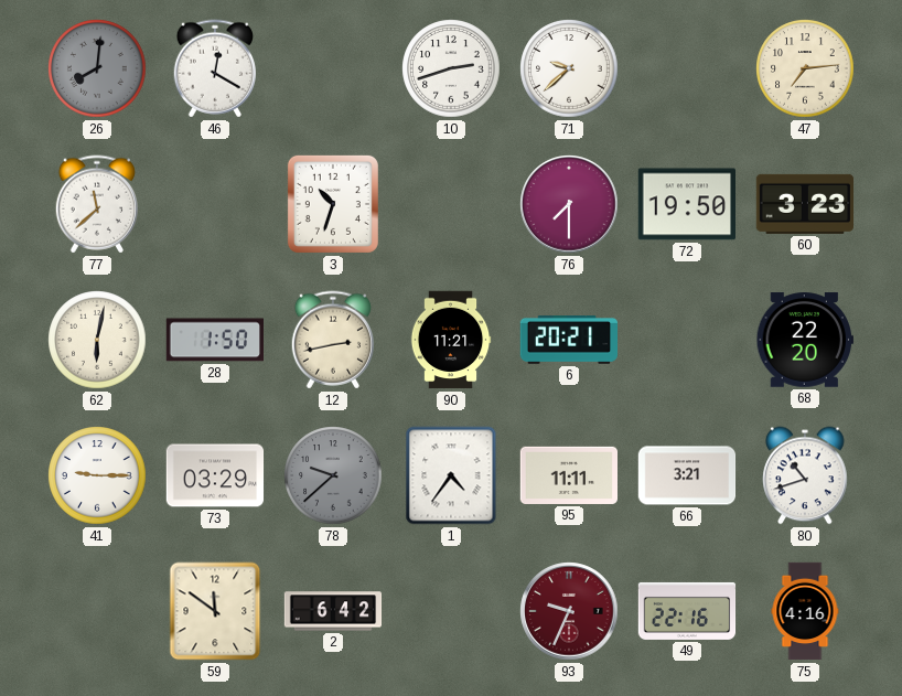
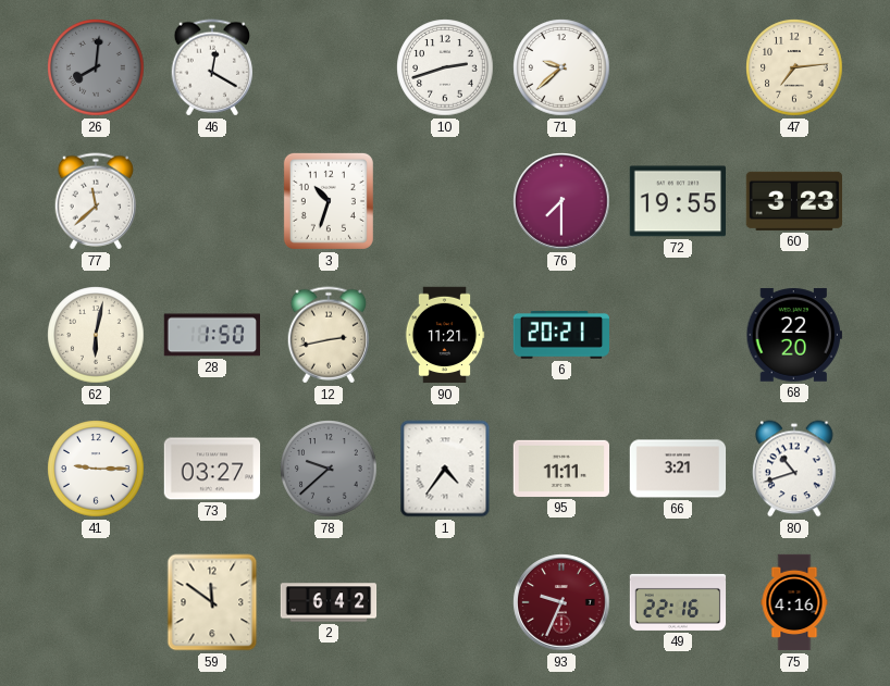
72: 19:50 -> 19:55 (677, 201)
73: 03:29 -> 03:27 (212, 469)
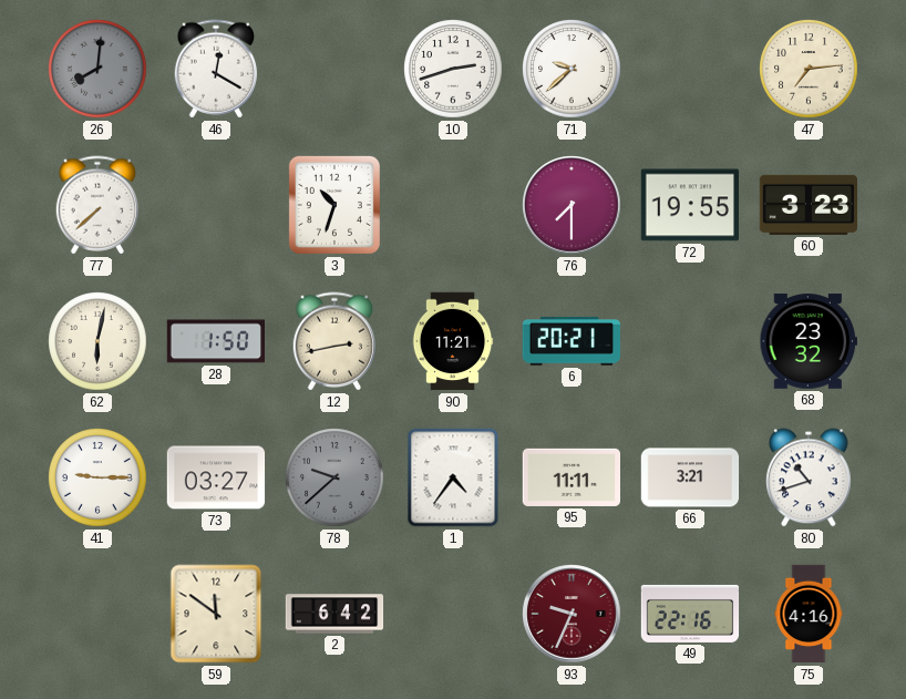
77: 11:38 -> 7:38 (97, 205)
68: 22:20 -> 23:32 (807, 341)
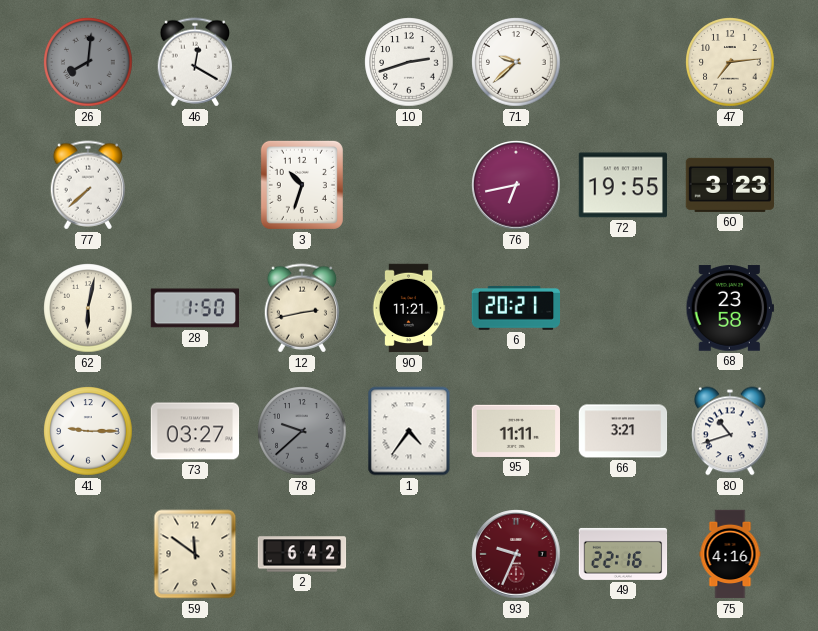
76: 7:30 -> 6:43 (516, 185)
68: 23:32 -> 23:58 (729, 308)
